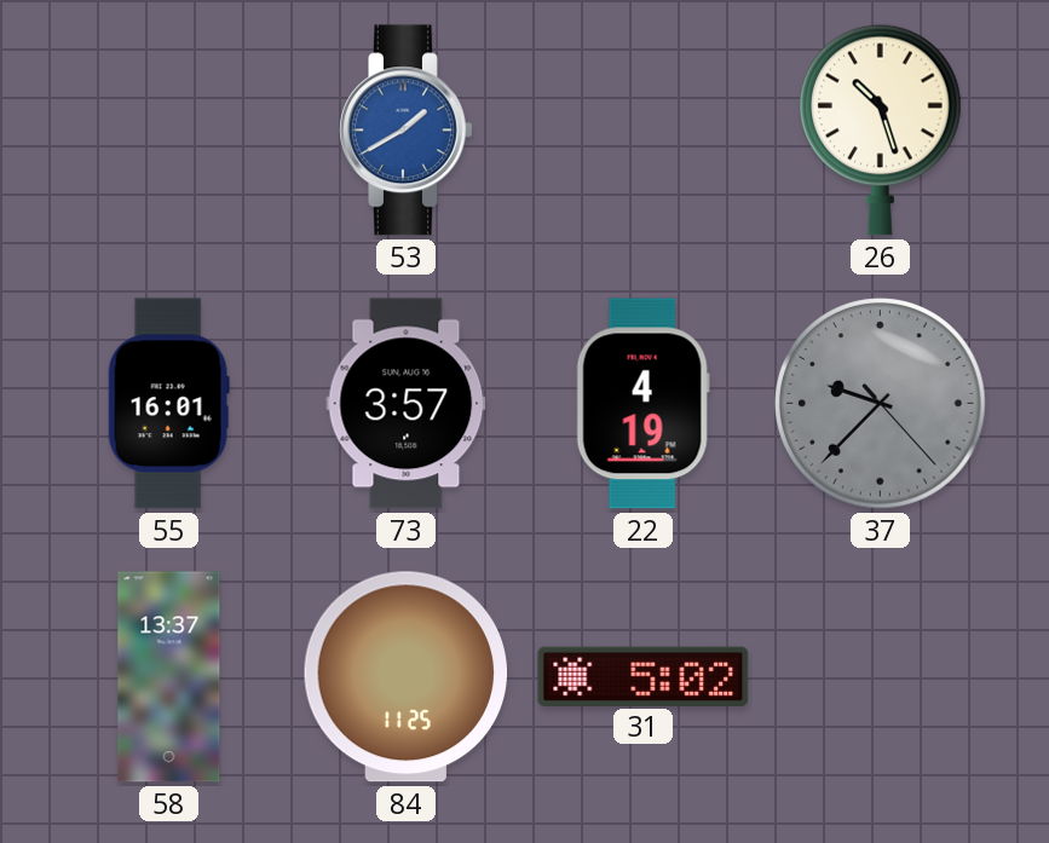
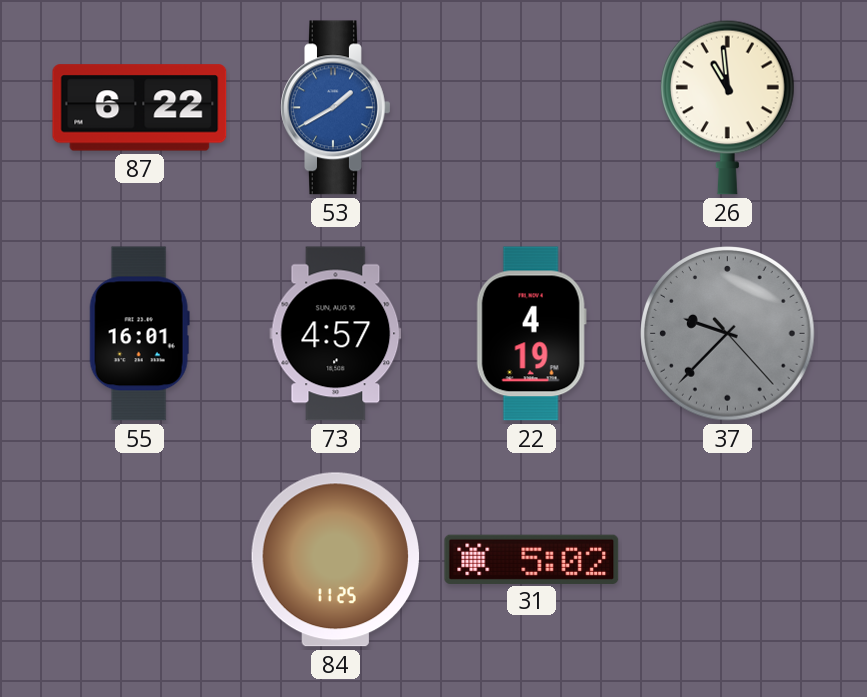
87: none -> 6:22 (140, 108)
26: 10:27 -> 10:59 (727, 107)
73: 3:57 -> 4:57 (336, 334)
58: 13:37 -> none (169, 677)
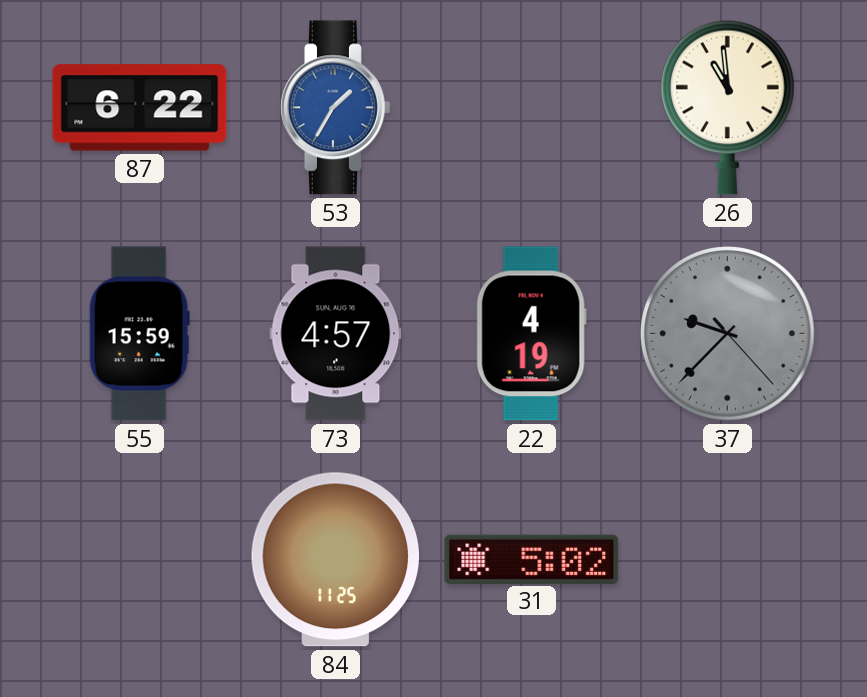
53: 1:40 -> 1:35 (336, 108)
55: 16:01 -> 15:59 (139, 334)
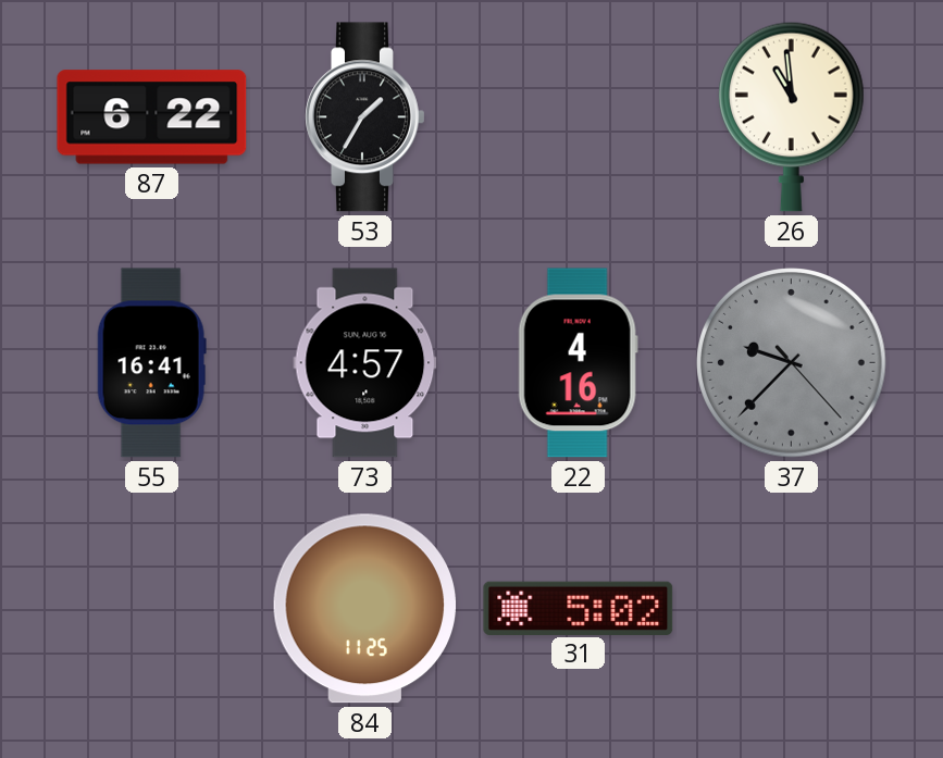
53 dial: blue -> black (365, 117)
55: 15:59 -> 16:41 (151, 363)
22: 4:19 -> 4:16 (578, 363)
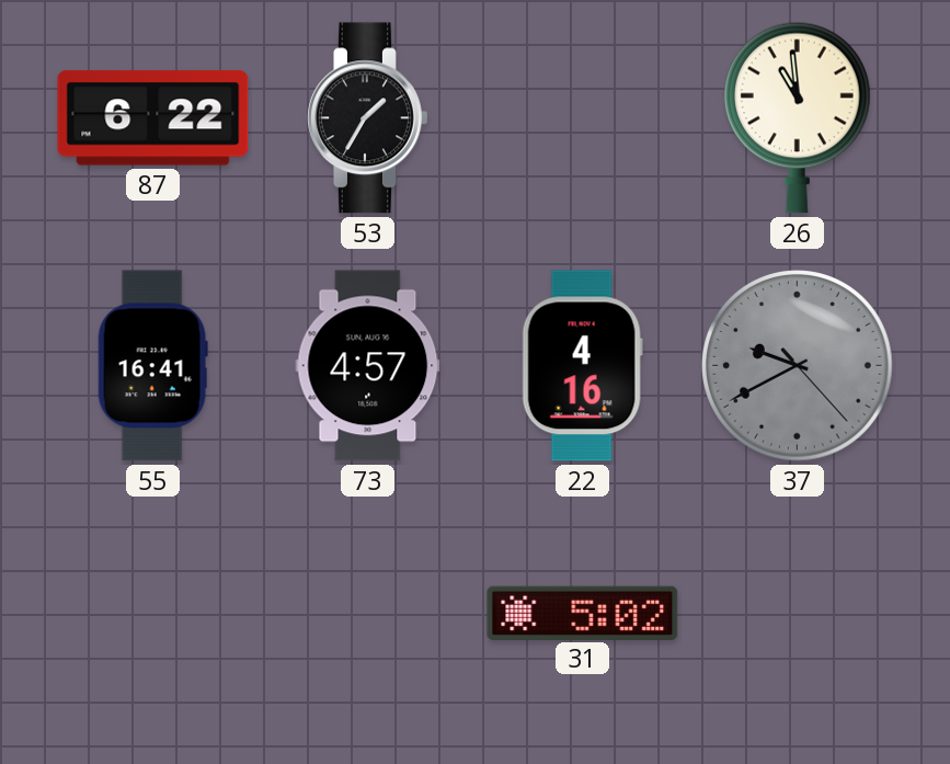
37: 9:37 -> 9:40 (798, 366)
84: 11:25 -> none (365, 609)
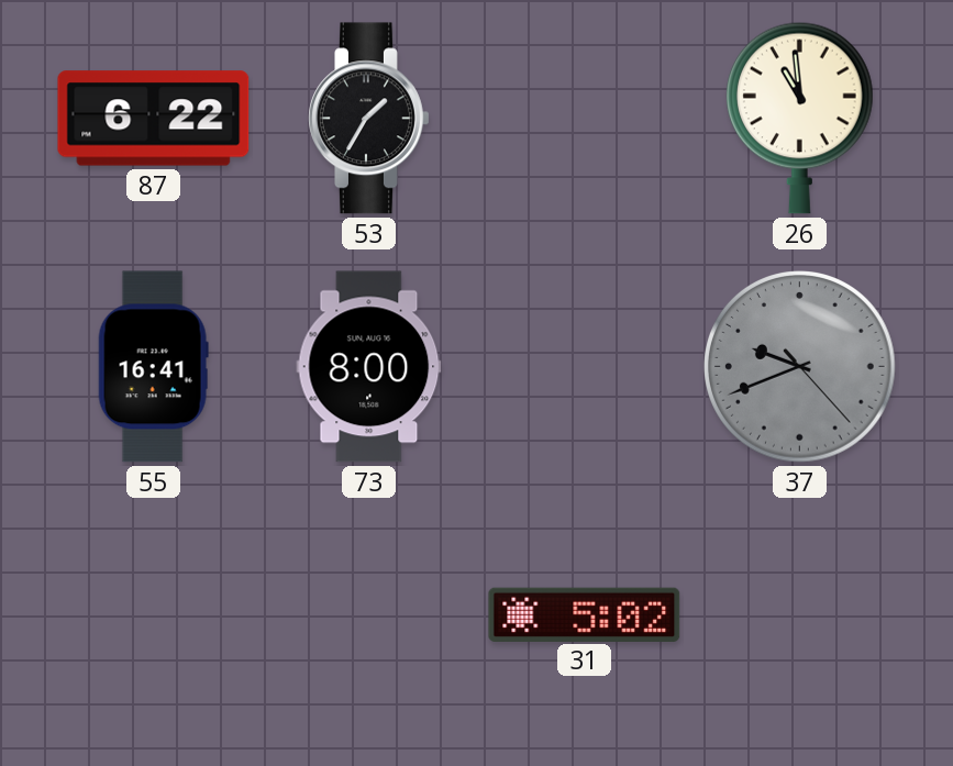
73: 4:57 -> 8:00 (369, 367)
22: 4:16 -> none (582, 366)
37: 9:40 -> 9:41 (800, 367)
